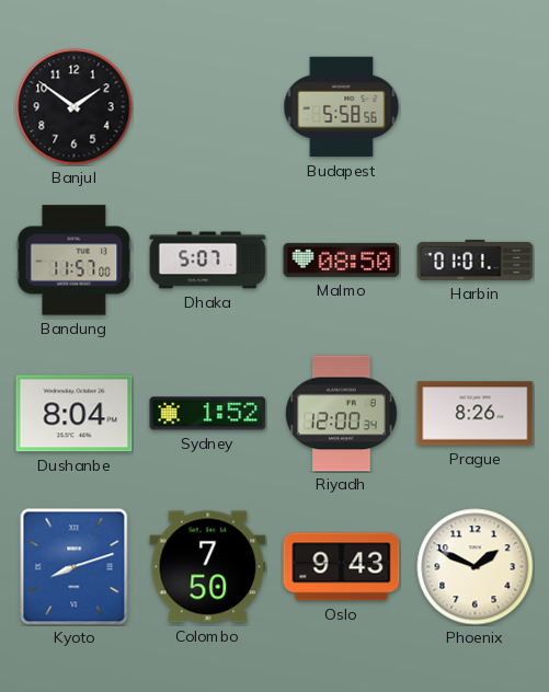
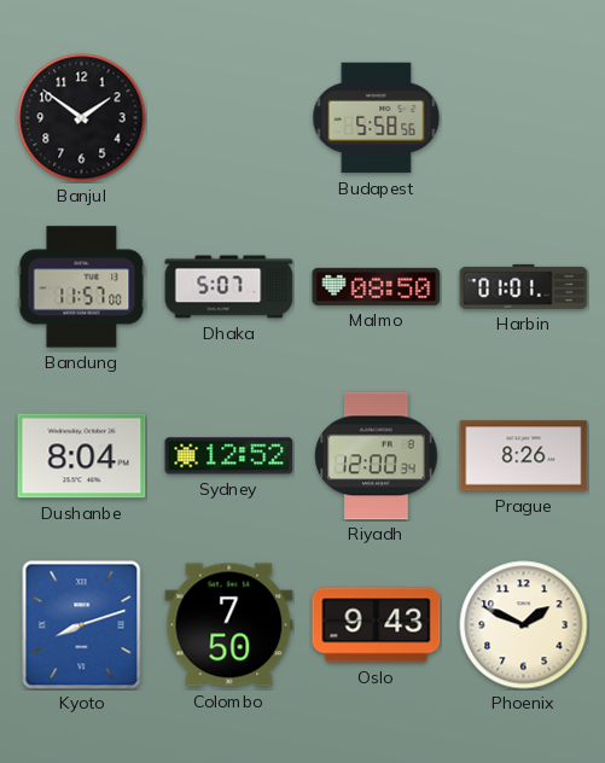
Sydney: 1:52 -> 12:52 (229, 456)
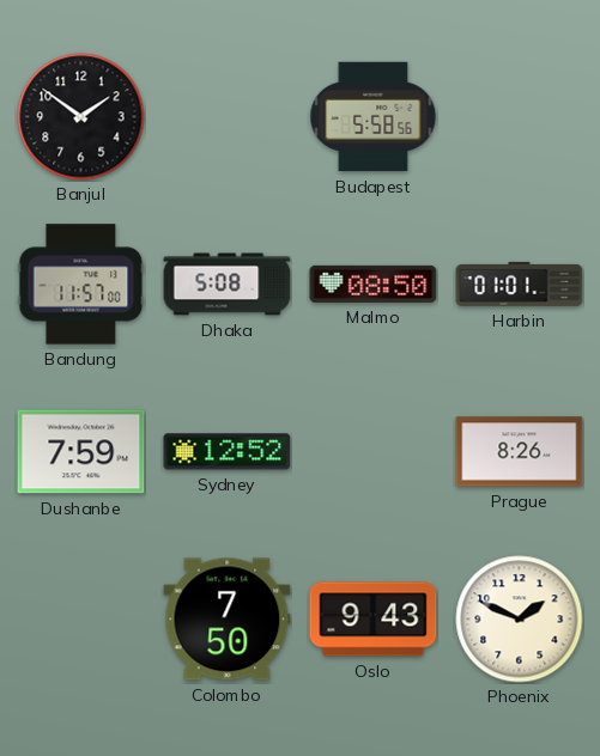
Dhaka: 5:07 -> 5:08 (228, 285)
Dushanbe: 8:04 -> 7:59 (81, 452)
Riyadh: 12:00 -> none (377, 456)
Kyoto: 8:12 -> none (82, 625)
